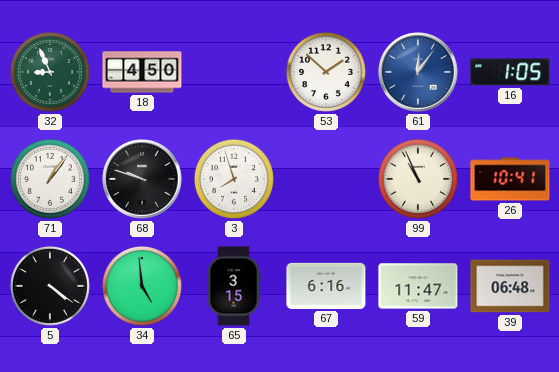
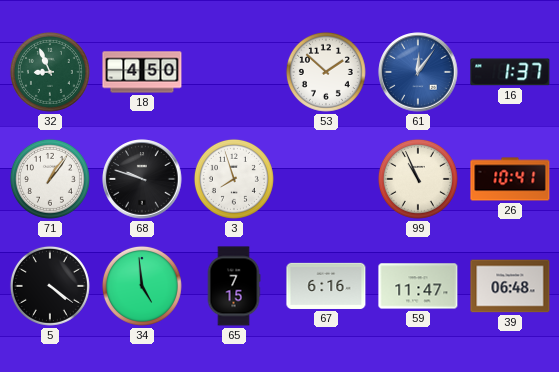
16: 1:05 -> 1:37 (510, 72)
65: 3:15 -> 7:15 (234, 286)
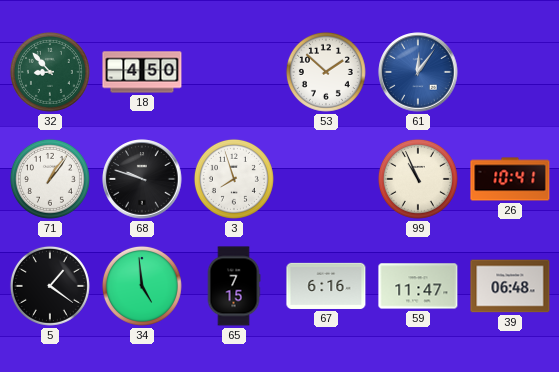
32: 8:56 -> 8:53 (50, 72)
16: 1:37 -> none (510, 72)
5: 4:21 -> 1:21 (50, 286)
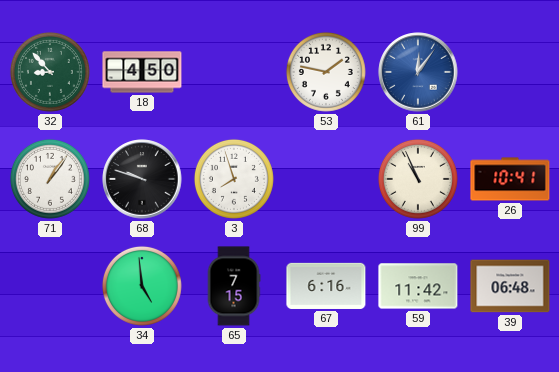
53: 1:52 -> 1:47 (326, 72)
5: 1:21 -> none (50, 286)
59: 11:47 -> 11:42 (418, 286)
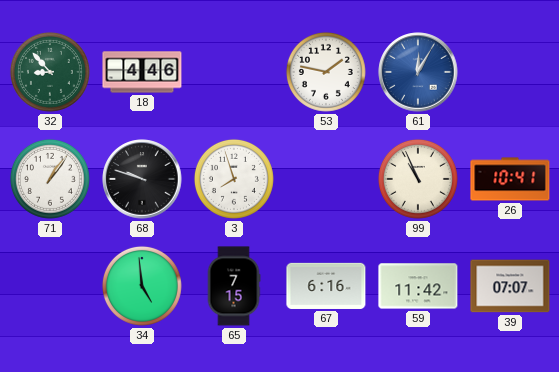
18: 4:50 -> 4:46 (142, 72)
61: 12:06 -> 12:05 (418, 72)
39: 06:48 -> 07:07 (510, 286)
